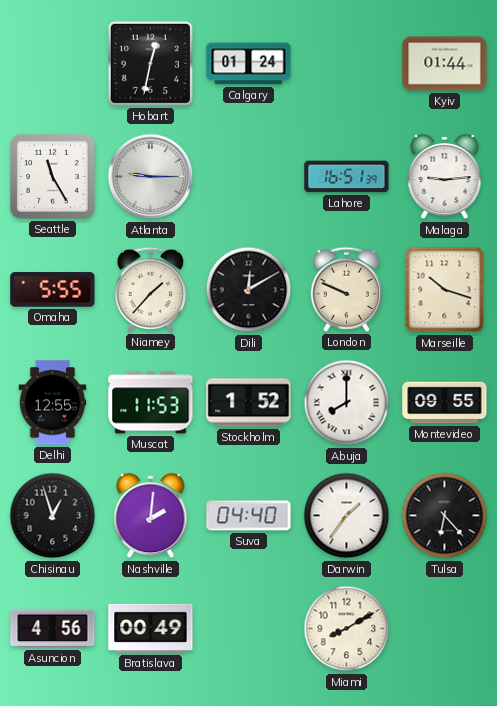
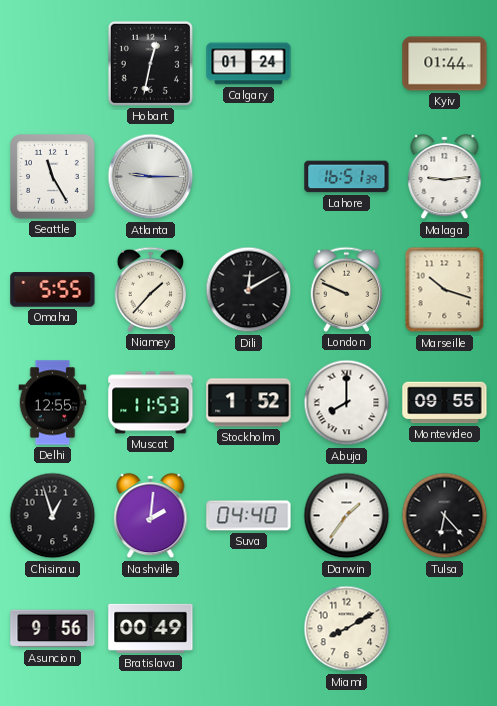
Asuncion: 4:56 -> 9:56 (53, 629)
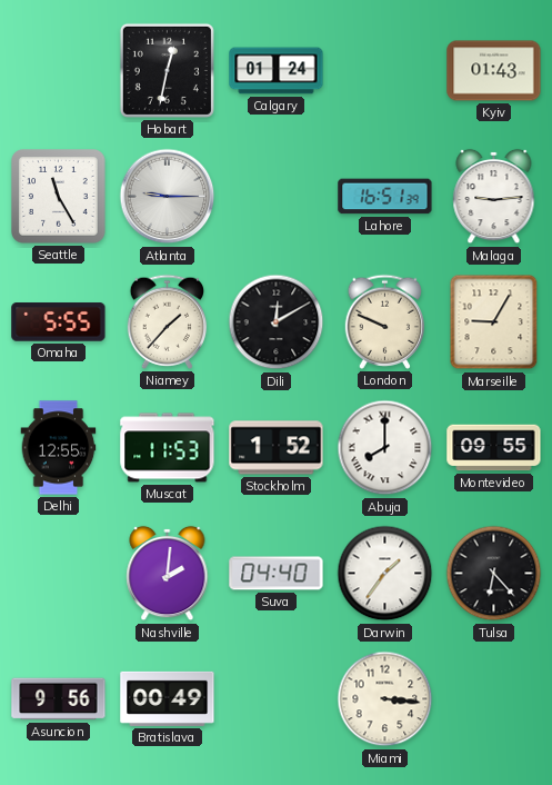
Kyiv: 01:44 -> 01:43 (494, 71)
Marseille: 10:18 -> 9:05 (494, 322)
Chisinau: 12:57 -> none (53, 516)
Miami: 8:10 -> 3:16 (385, 699)
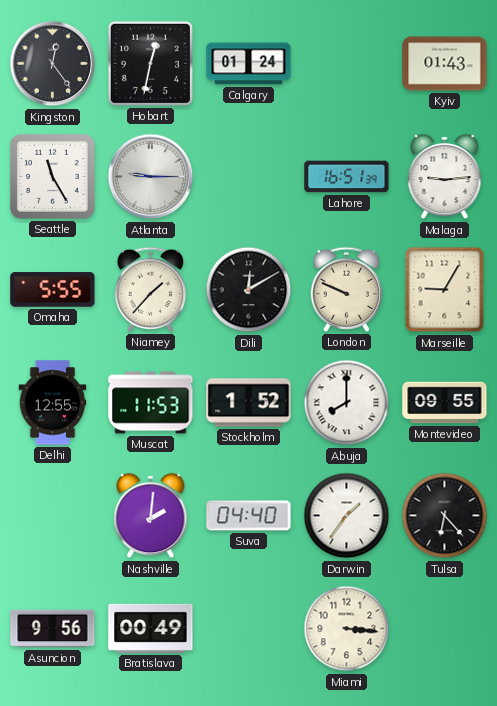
Kingston: none -> 12:24 (53, 64)
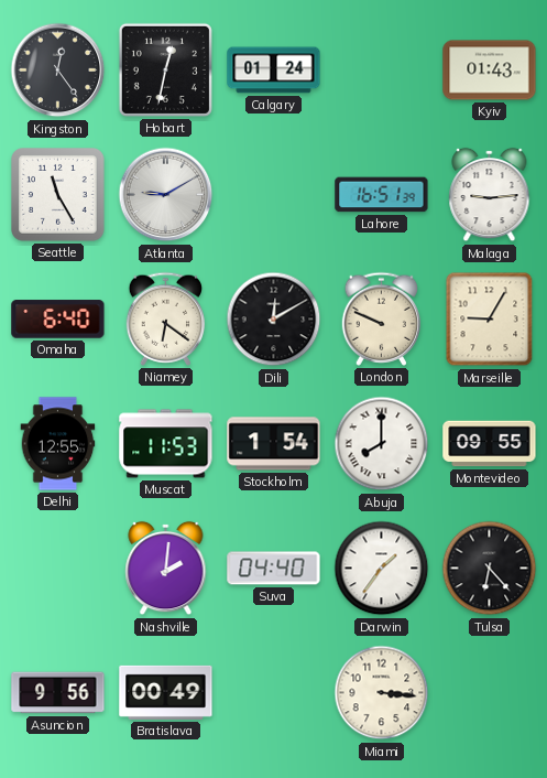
Atlanta: 9:15 -> 9:10 (166, 195)
Omaha: 5:55 -> 6:40 (58, 320)
Niamey: 1:37 -> 6:21 (166, 318)
Stockholm: 1:52 -> 1:54 (274, 444)
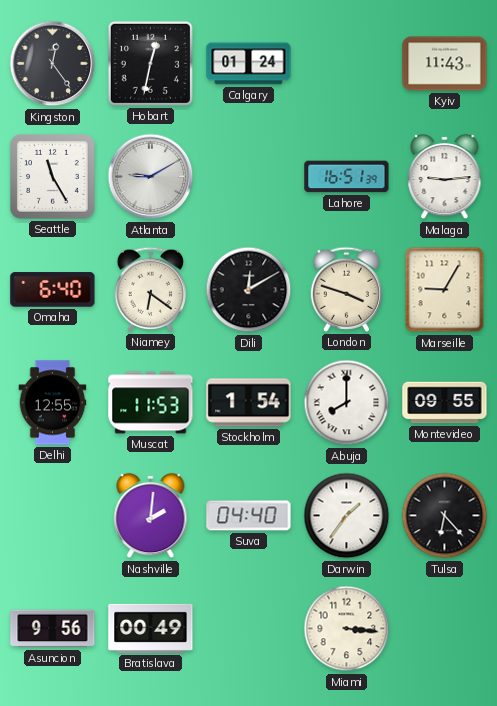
Kyiv: 01:43 -> 11:43 (445, 64)
London: 9:49 -> 3:48 (347, 289)
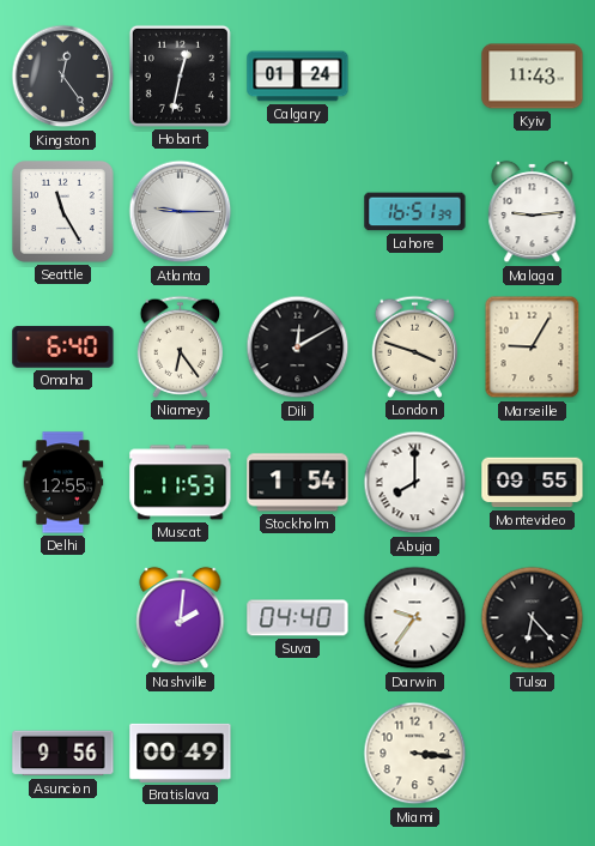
Atlanta: 9:10 -> 9:15 (181, 212)
Niamey: 6:21 -> 6:24 (181, 346)
Darwin: 1:36 -> 9:36 (415, 618)
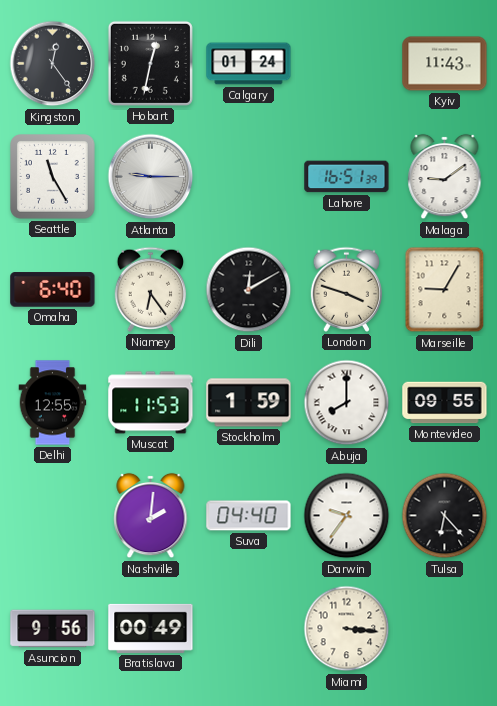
Malaga: 9:14 -> 9:09 (445, 177)
Stockholm: 1:54 -> 1:59 (249, 403)
